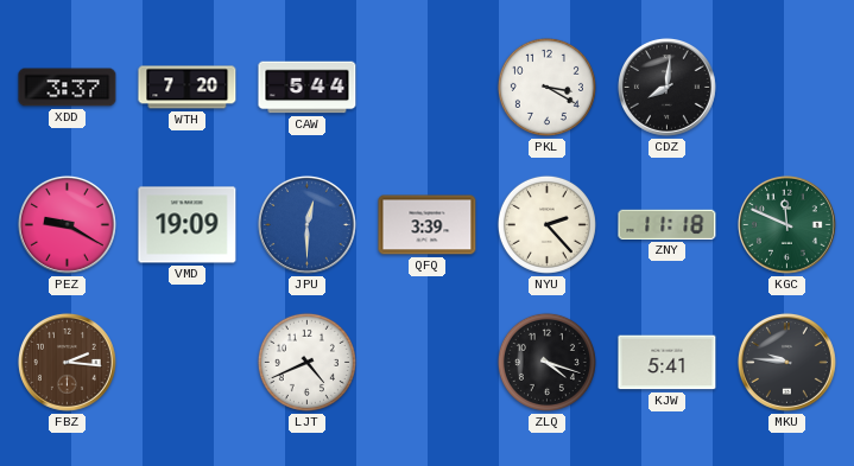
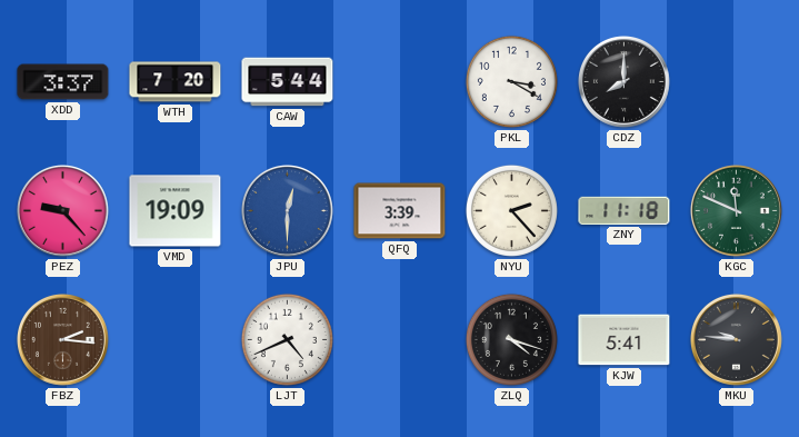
CDZ: 8:01 -> 8:00 (623, 81)
PEZ: 9:20 -> 9:23 (62, 210)
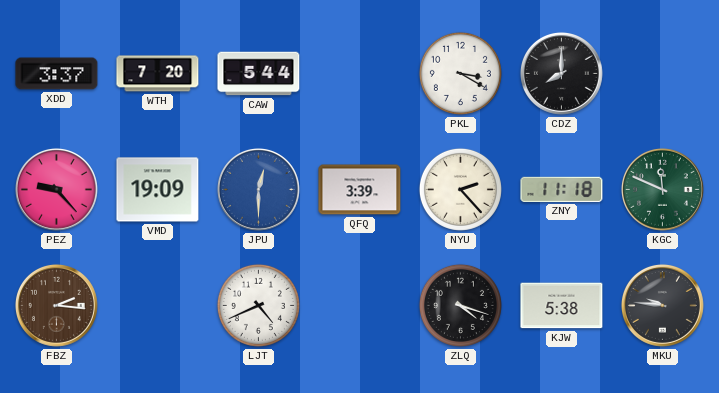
KJW: 5:41 -> 5:38 (562, 306)
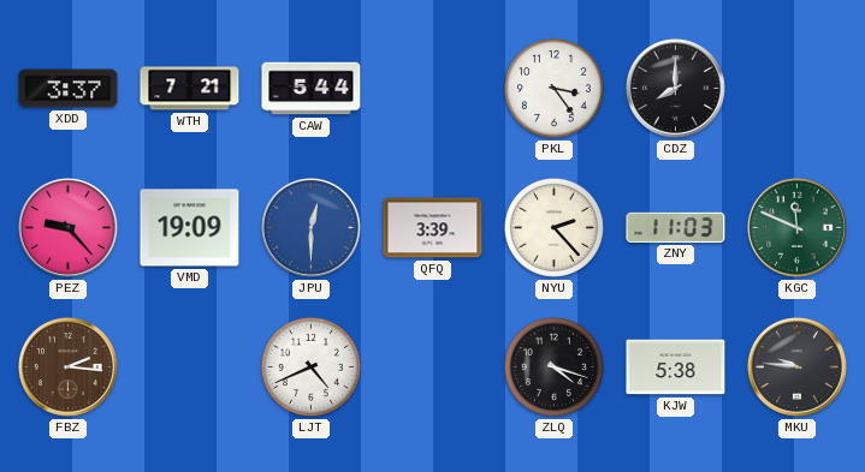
WTH: 7:20 -> 7:21 (190, 89)
PKL: 3:20 -> 3:24 (553, 88)
ZNY: 11:18 -> 11:03 (676, 227)
